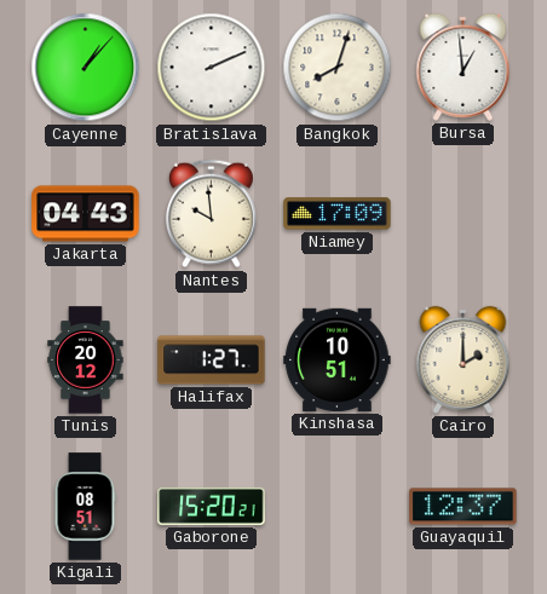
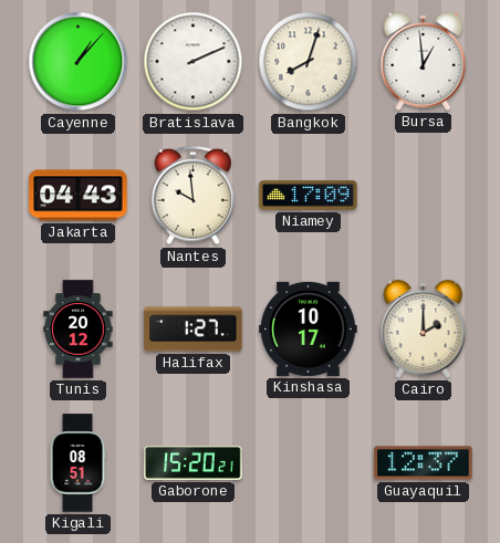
Kinshasa: 10:51 -> 10:17 (309, 328)
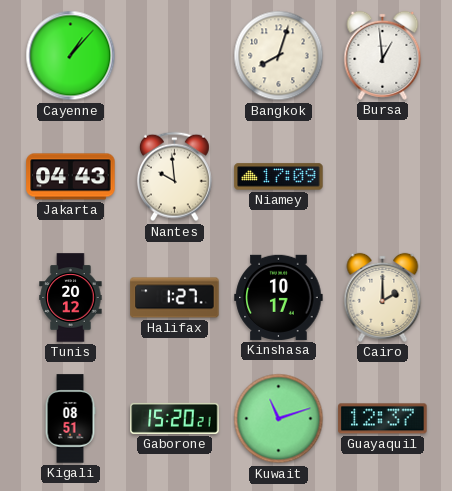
Bratislava: 2:11 -> none (194, 62)
Kuwait: none -> 11:12 (279, 419)
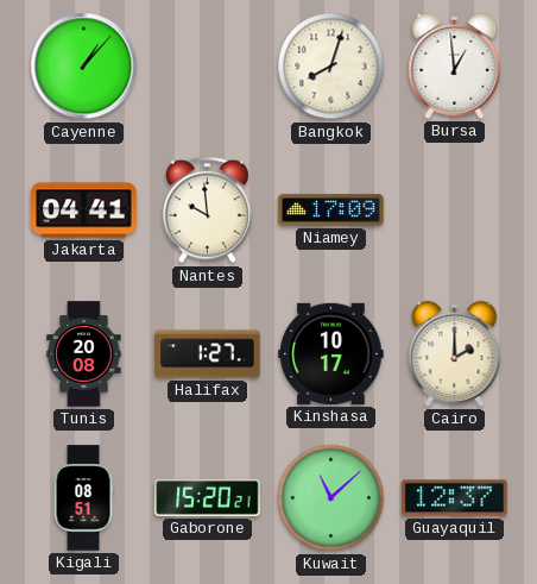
Jakarta: 04:43 -> 04:41 (84, 211)
Tunis: 20:12 -> 20:08 (84, 354)
Kuwait: 11:12 -> 11:08 (331, 498)
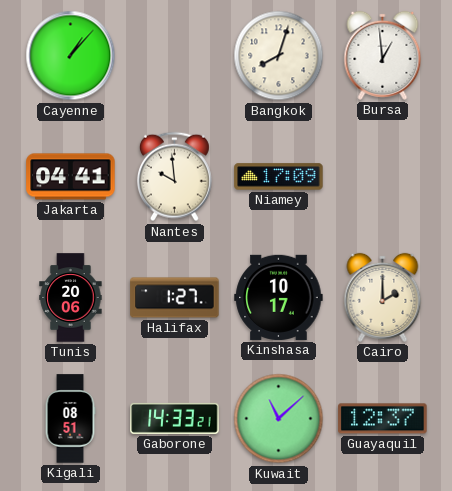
Tunis: 20:08 -> 20:06 (71, 298)
Gaborone: 15:20 -> 14:33 (175, 418)
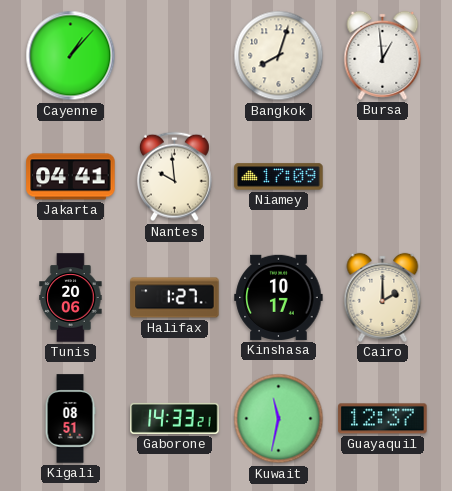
Kuwait: 11:08 -> 11:32 (279, 419)
